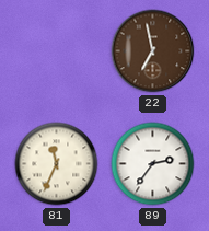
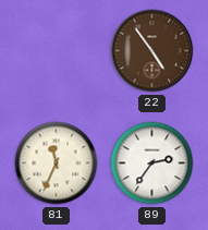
22: 6:58 -> 4:54 (152, 51)
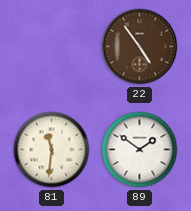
81: 11:34 -> 11:31 (52, 150)
89: 2:36 -> 1:51 (140, 150)
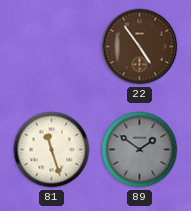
81: 11:31 -> 11:27 (52, 150)
89 dial: white -> grey (140, 150)
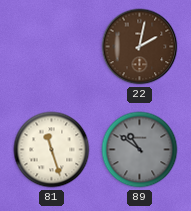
22: 4:54 -> 2:02 (140, 47)
89: 1:51 -> 10:51 (140, 150)
